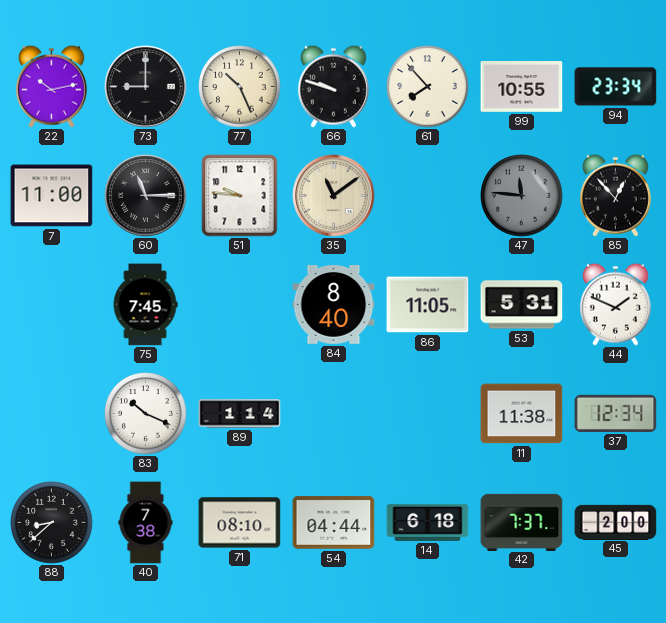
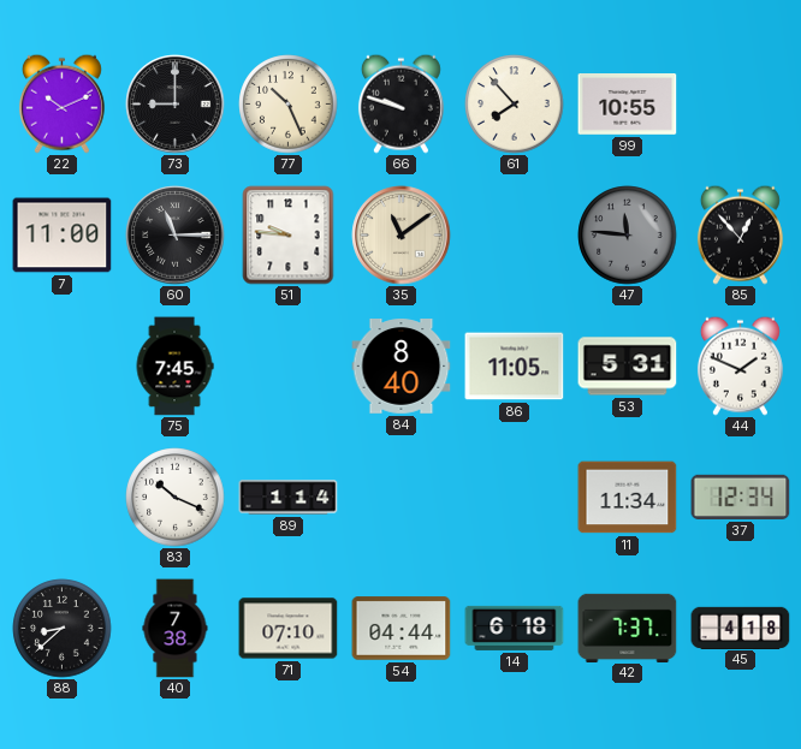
22: 10:13 -> 10:11 (61, 103)
94: 23:34 -> none (616, 87)
11: 11:38 -> 11:34 (628, 498)
71: 08:10 -> 07:10 (289, 629)
45: 2:00 -> 4:18 (741, 628)
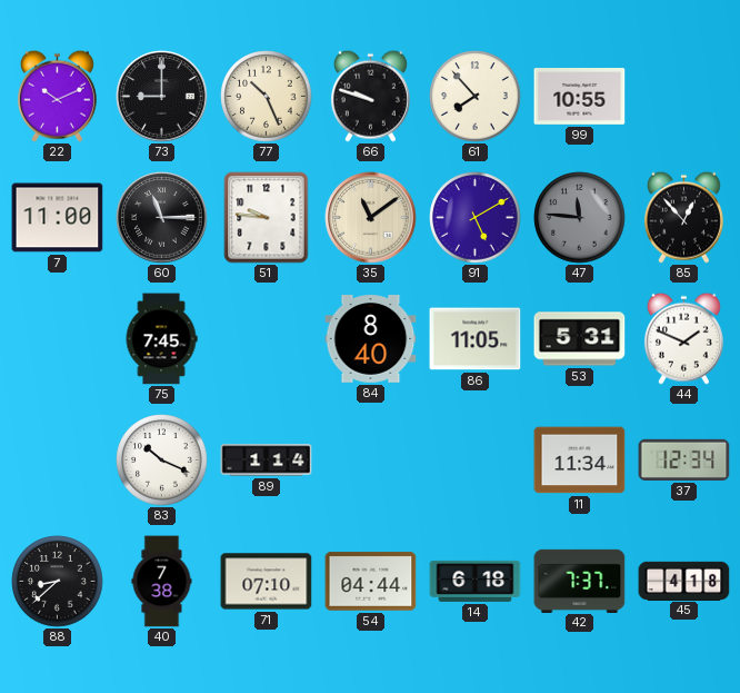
91: none -> 5:10 (476, 218)
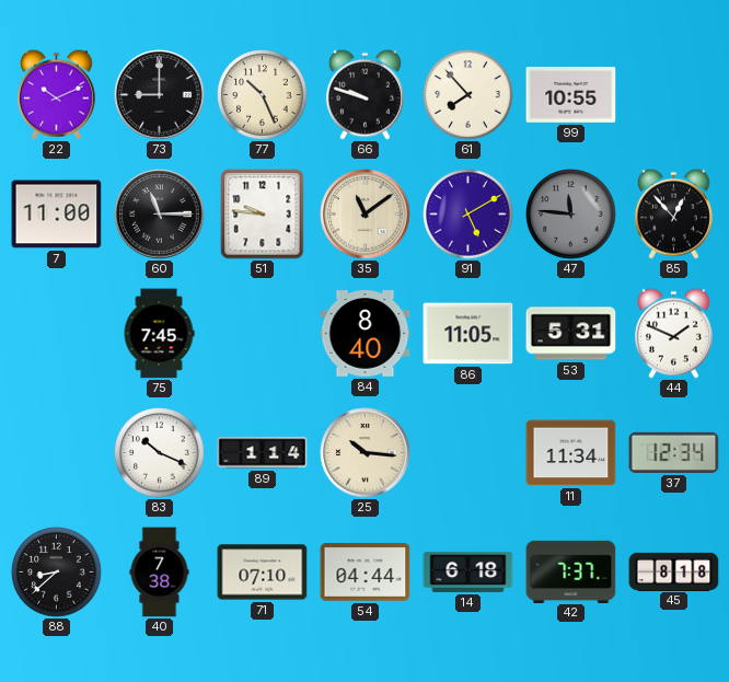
25: none -> 10:16 (366, 453)
45: 4:18 -> 8:18 (674, 571)
